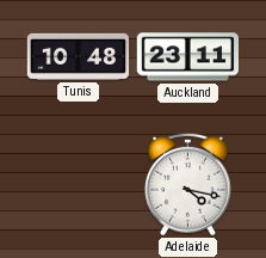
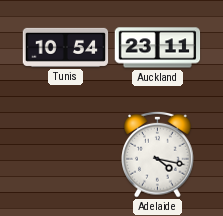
Tunis: 10:48 -> 10:54 (66, 47)
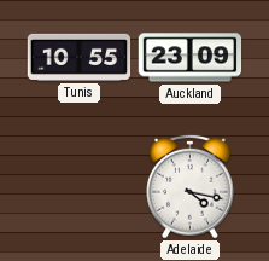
Tunis: 10:54 -> 10:55 (80, 57)
Auckland: 23:11 -> 23:09 (191, 58)
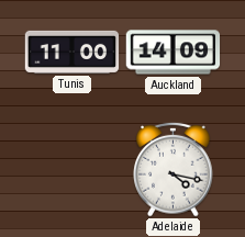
Tunis: 10:55 -> 11:00 (73, 52)
Auckland: 23:09 -> 14:09 (174, 53)
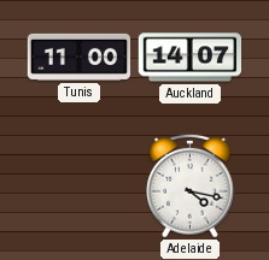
Auckland: 14:09 -> 14:07 (191, 58)
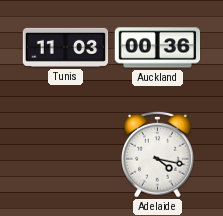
Tunis: 11:00 -> 11:03 (66, 47)
Auckland: 14:07 -> 00:36 (158, 48)
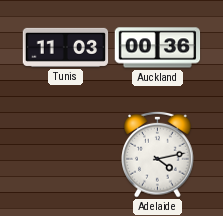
Adelaide: 4:17 -> 4:13 (158, 154)
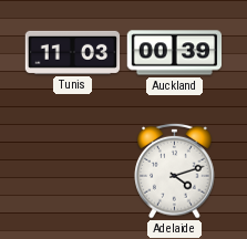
Auckland: 00:36 -> 00:39 (175, 53)
Adelaide: 4:13 -> 4:12 (175, 170)
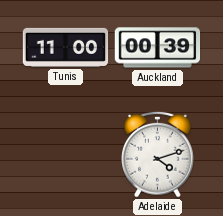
Tunis: 11:03 -> 11:00 (66, 47)
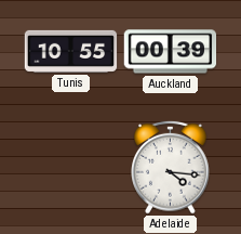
Tunis: 11:00 -> 10:55 (71, 51)
Adelaide: 4:12 -> 4:16 (171, 167)
